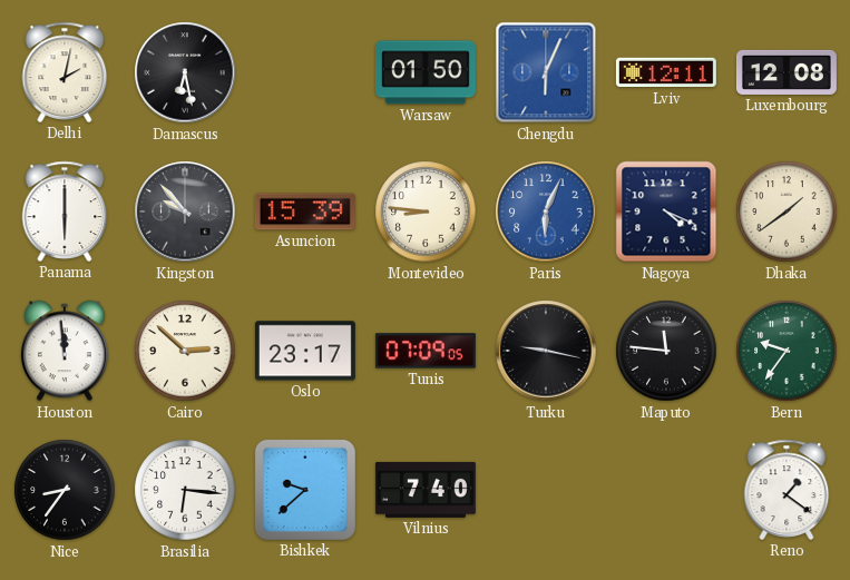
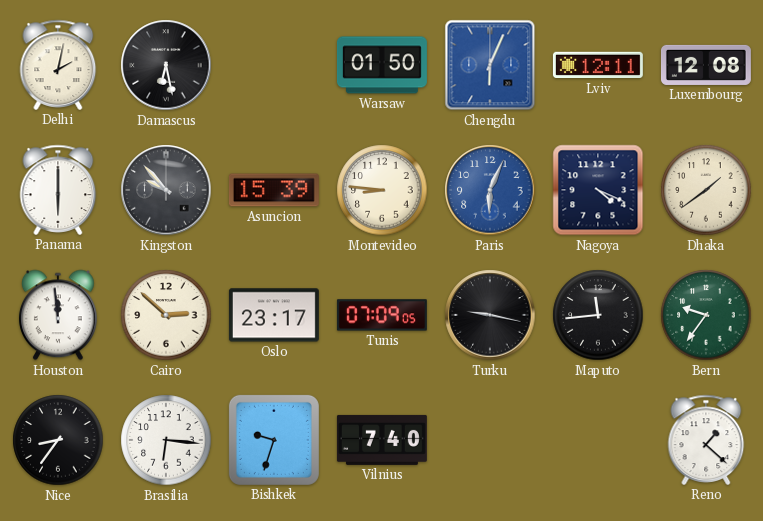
Maputo: 11:46 -> 11:44 (598, 315)
Bishkek: 9:38 -> 9:33 (274, 440)
Reno: 1:21 -> 1:22 (706, 440)
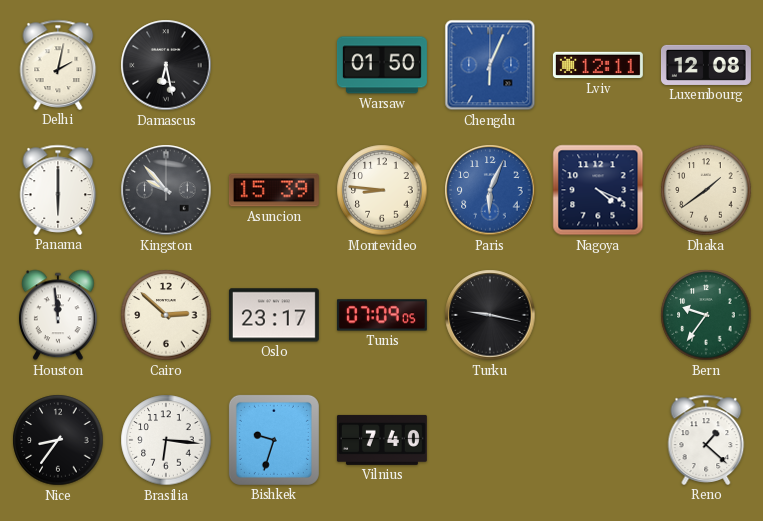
Maputo: 11:44 -> none (598, 315)
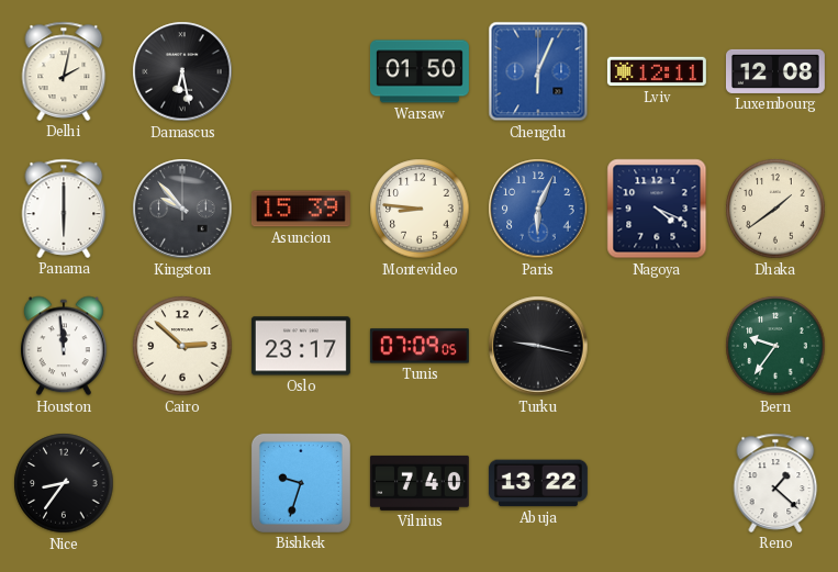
Brasilia: 6:16 -> none (166, 440)
Abuja: none -> 13:22 (538, 483)
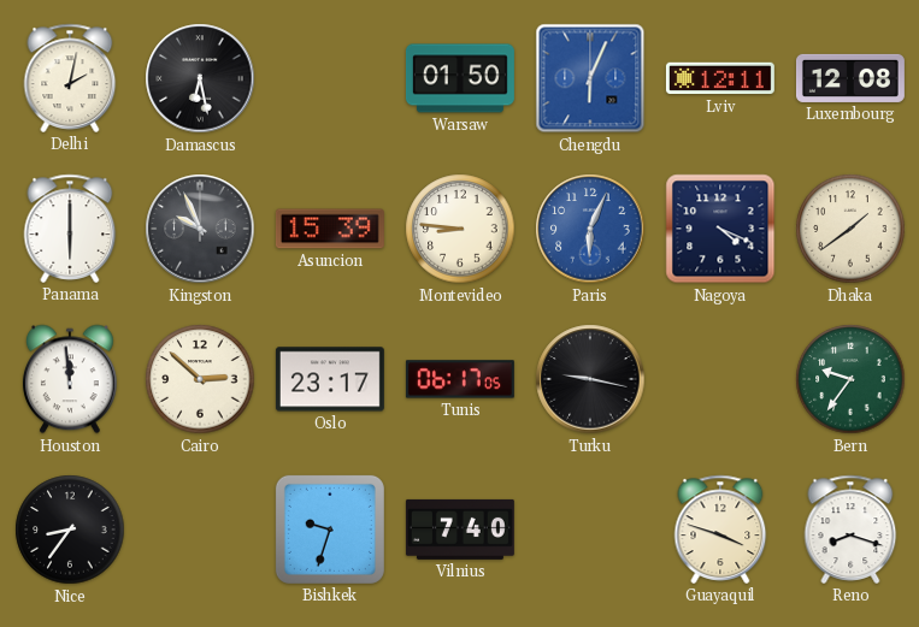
Kingston: 9:53 -> 9:56 (200, 229)
Tunis: 07:09 -> 06:17 (460, 379)
Abuja: 13:22 -> none (538, 483)
Guayaquil: none -> 3:48 (720, 530)
Reno: 1:22 -> 8:18 (850, 530)
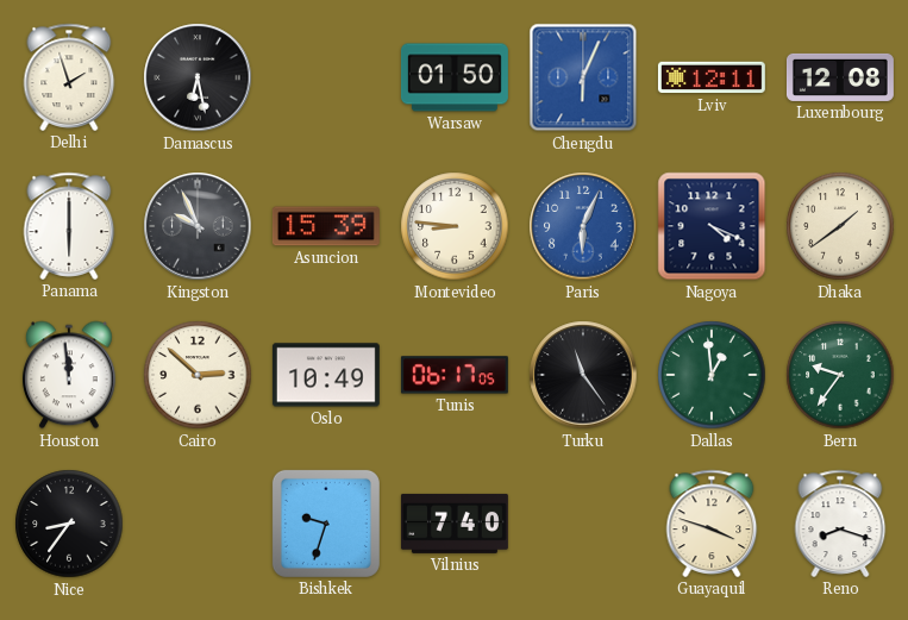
Delhi: 2:02 -> 1:57 (69, 77)
Oslo: 23:17 -> 10:49 (326, 375)
Turku: 9:17 -> 11:24 (583, 375)
Dallas: none -> 12:59 (712, 375)
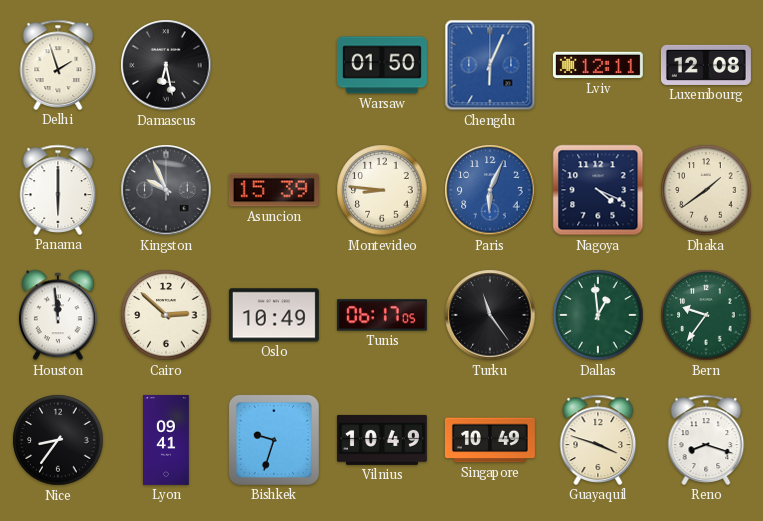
Lyon: none -> 09:41 (167, 440)
Vilnius: 7:40 -> 10:49 (382, 440)
Singapore: none -> 10:49 (490, 440)
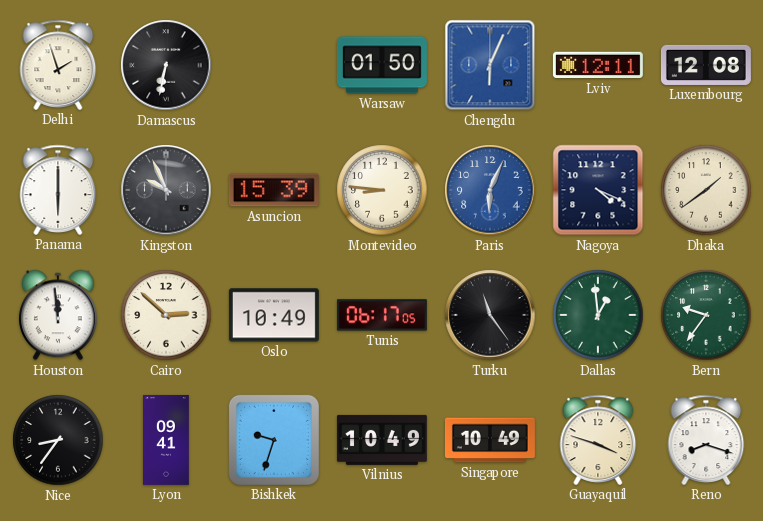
Damascus: 6:28 -> 6:32 (166, 65)
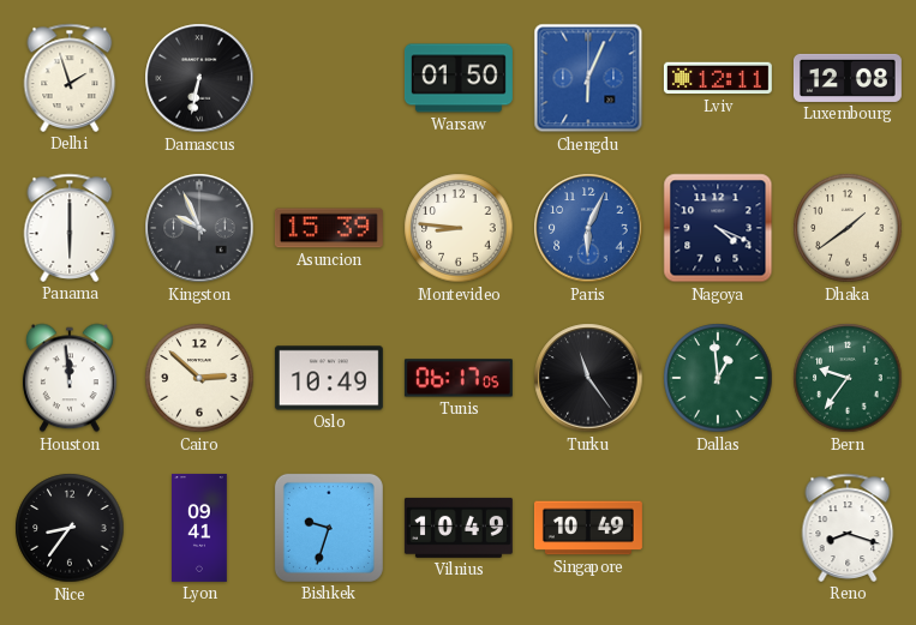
Guayaquil: 3:48 -> none (598, 440)
